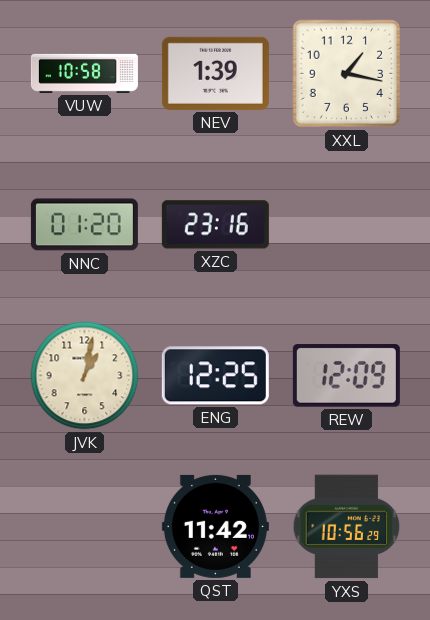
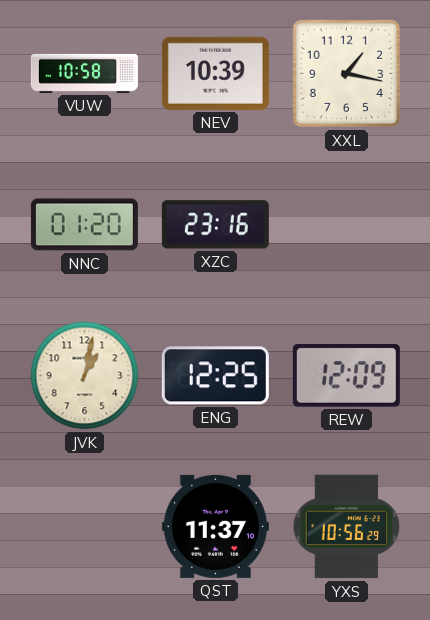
NEV: 1:39 -> 10:39 (215, 73)
QST: 11:42 -> 11:37 (215, 526)
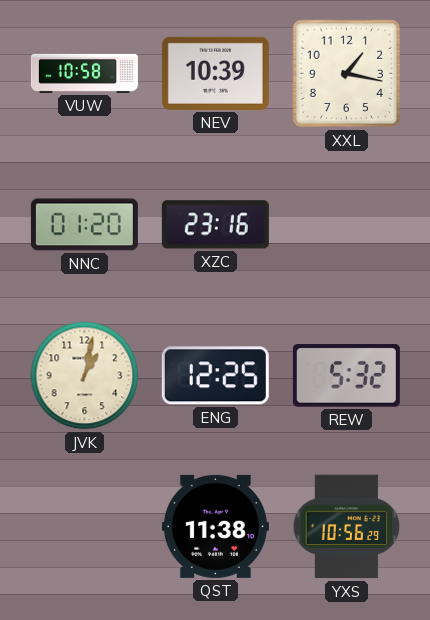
REW: 12:09 -> 5:32 (346, 376)
QST: 11:37 -> 11:38 (215, 526)
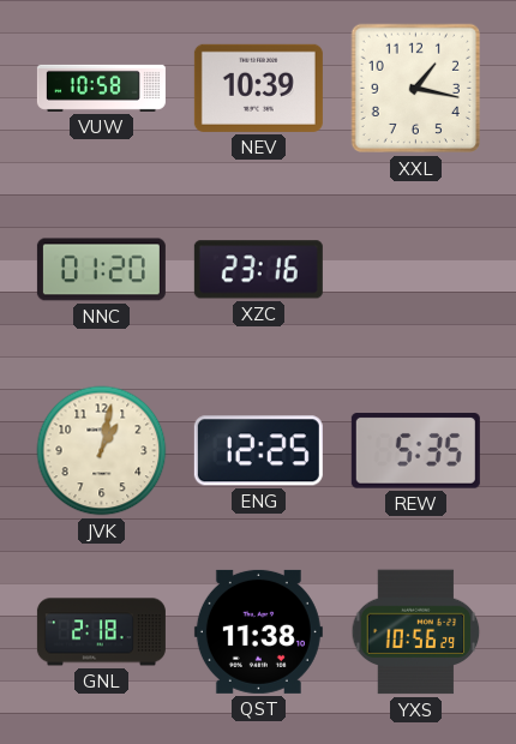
REW: 5:32 -> 5:35 (415, 451)
GNL: none -> 2:18 (101, 632)
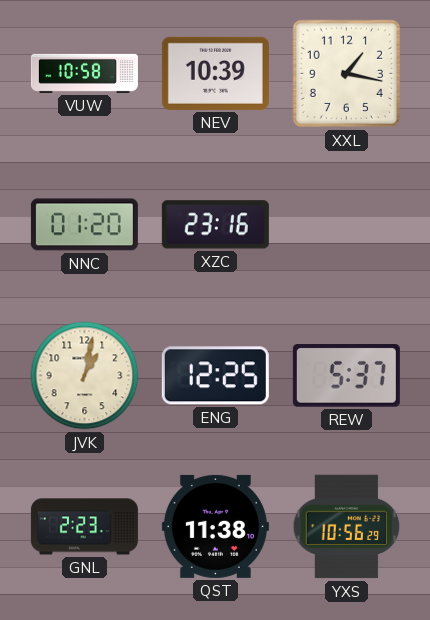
REW: 5:35 -> 5:37 (346, 376)
GNL: 2:18 -> 2:23 (84, 527)
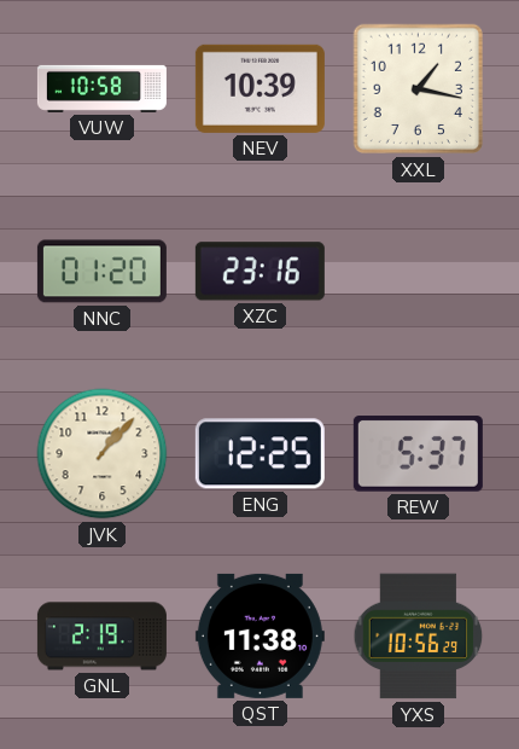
JVK: 1:02 -> 1:07 (103, 454)
GNL: 2:23 -> 2:19 (101, 637)
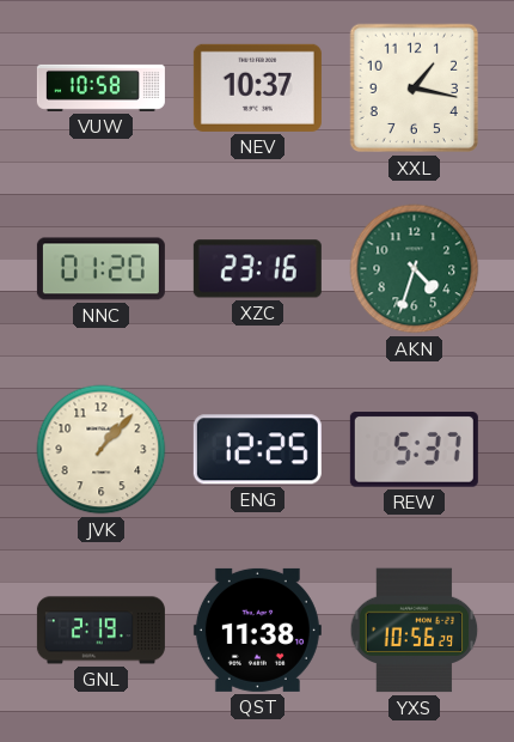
NEV: 10:39 -> 10:37 (257, 87)
AKN: none -> 4:33 (415, 269)
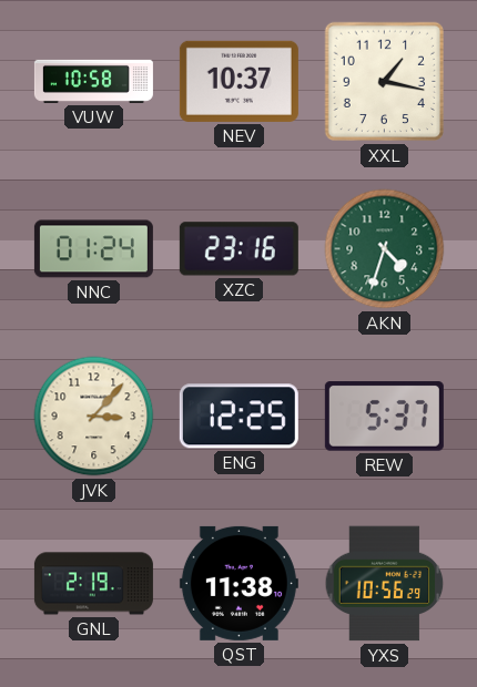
NNC: 01:20 -> 01:24 (93, 249)
JVK: 1:07 -> 3:07 (94, 417)
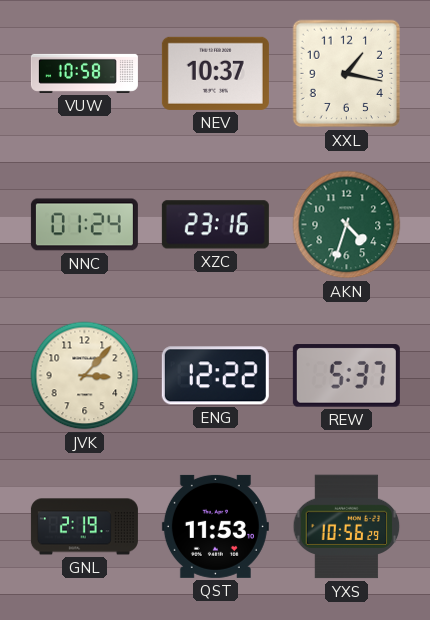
ENG: 12:25 -> 12:22 (215, 376)
QST: 11:38 -> 11:53 (215, 526)
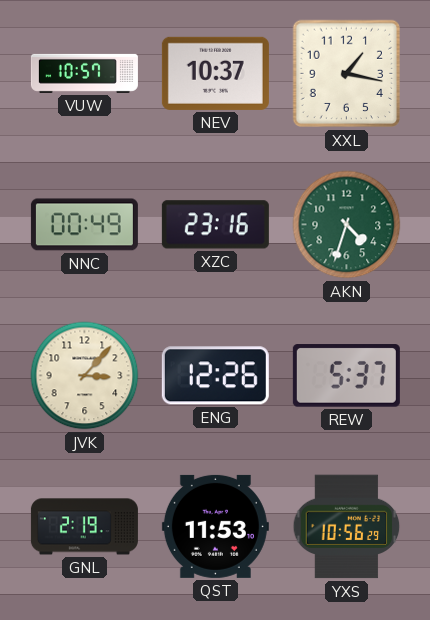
VUW: 10:58 -> 10:57 (84, 73)
NNC: 01:24 -> 00:49 (84, 225)
ENG: 12:22 -> 12:26 (215, 376)
